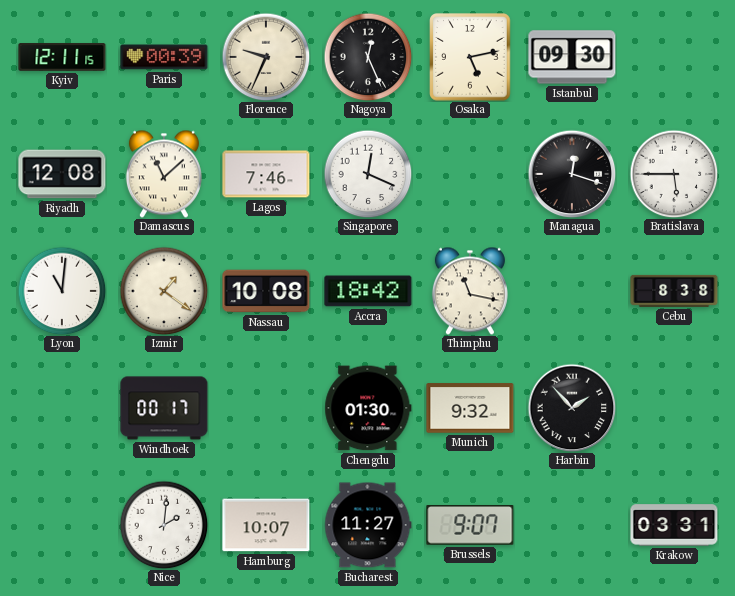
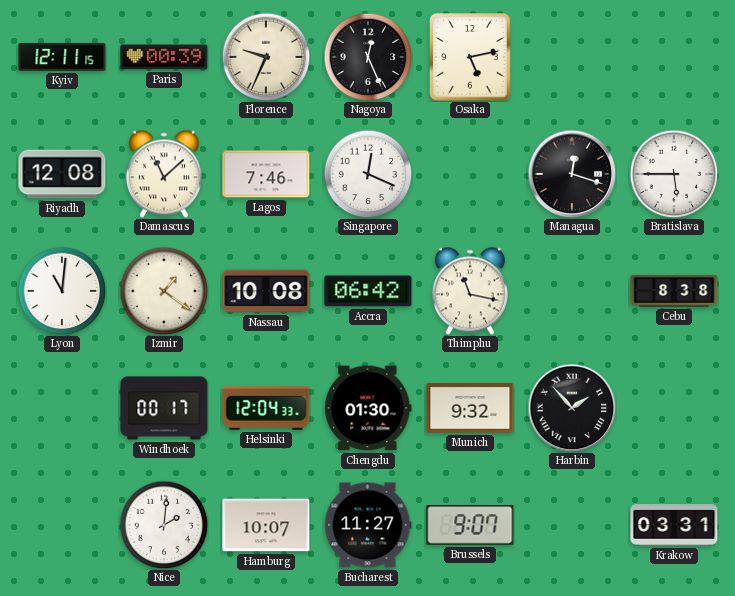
Istanbul: 09:30 -> none (572, 57)
Accra: 18:42 -> 06:42 (368, 291)
Helsinki: none -> 12:04 (266, 409)
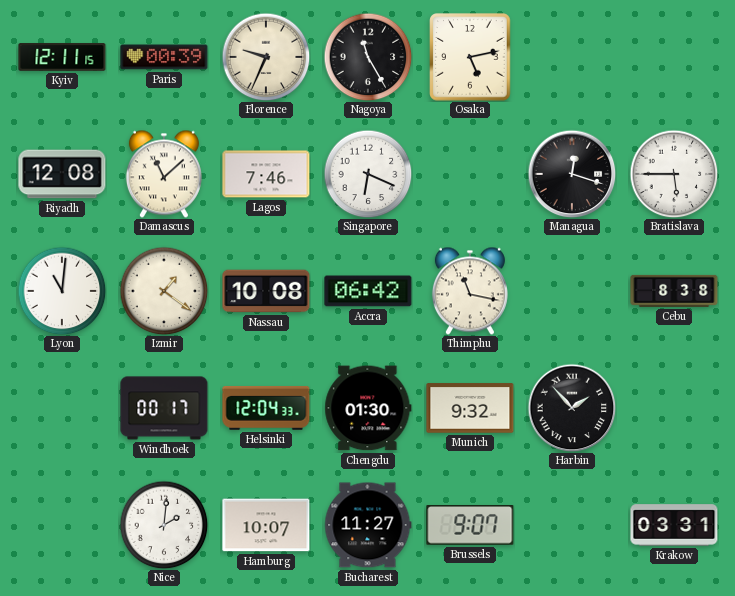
Nagoya: 12:26 -> 11:25 (368, 57)
Singapore: 12:19 -> 6:19 (368, 174)
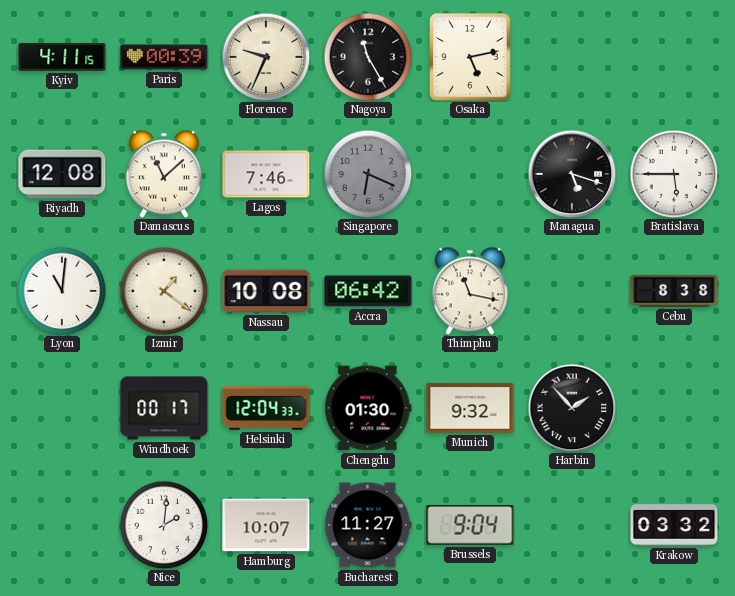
Kyiv: 12:11 -> 4:11 (62, 57)
Singapore dial: white -> grey (368, 174)
Managua: 12:18 -> 5:18 (572, 174)
Brussels: 9:07 -> 9:04 (470, 525)
Krakow: 03:31 -> 03:32 (674, 525)
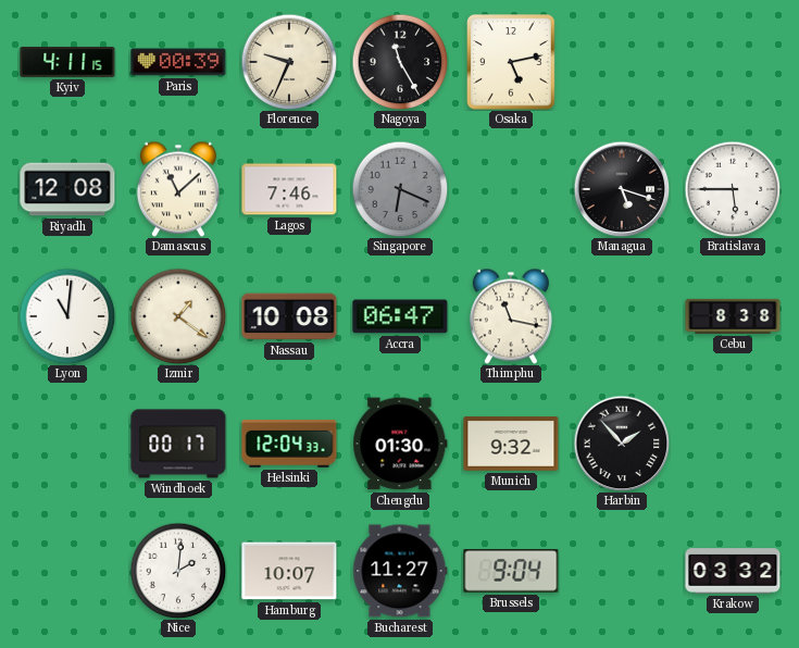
Accra: 06:42 -> 06:47 (400, 316)
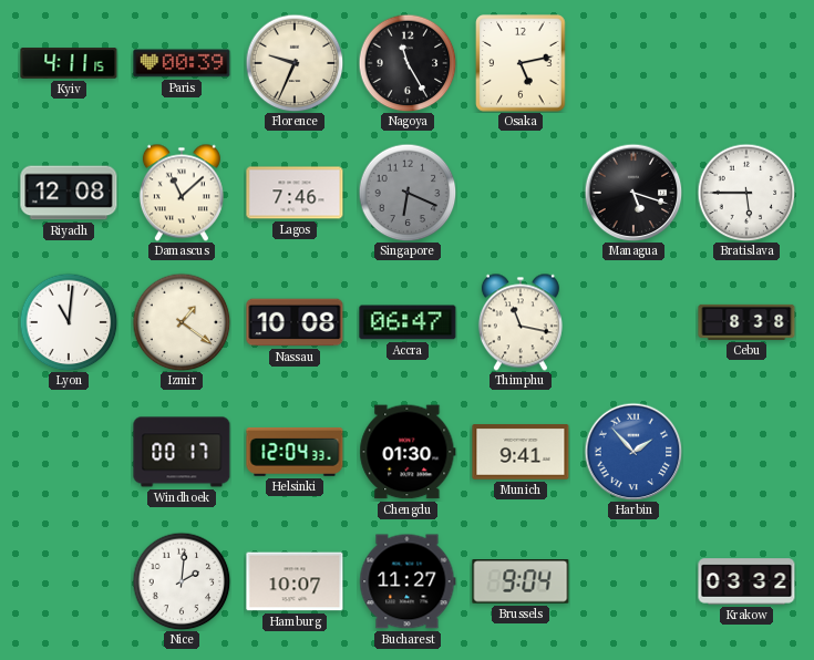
Munich: 9:32 -> 9:41 (521, 452)
Harbin dial: black -> blue (633, 452)
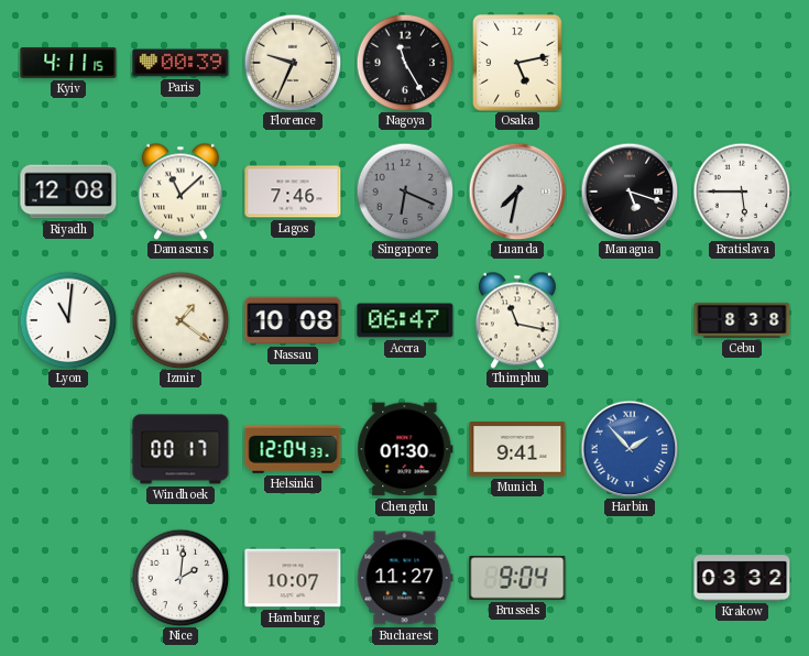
Luanda: none -> 7:32 (517, 192)
